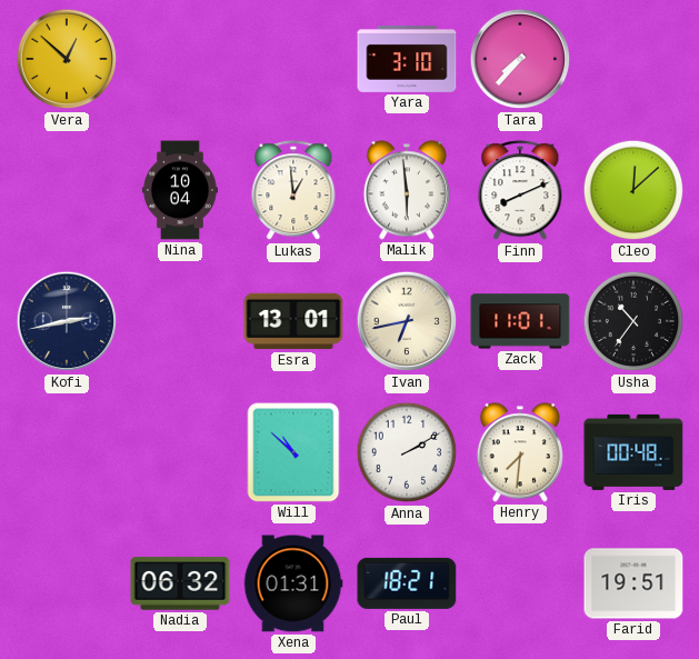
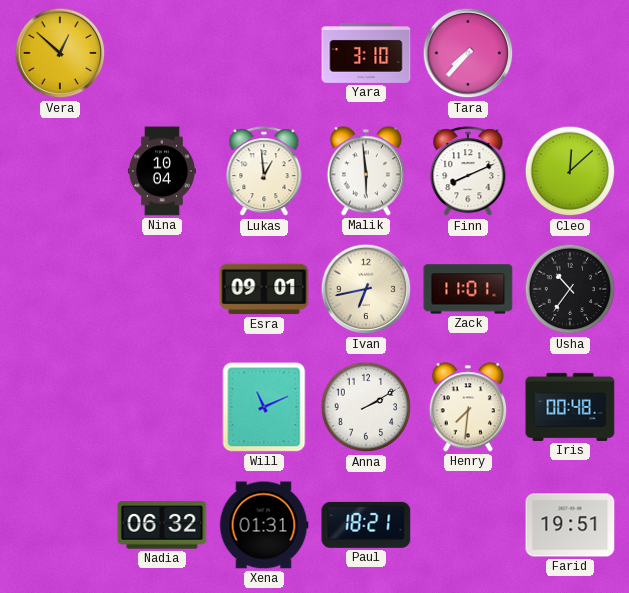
Kofi: 2:43 -> none (67, 321)
Esra: 13:01 -> 09:01 (264, 289)
Will: 10:52 -> 11:11 (264, 407)
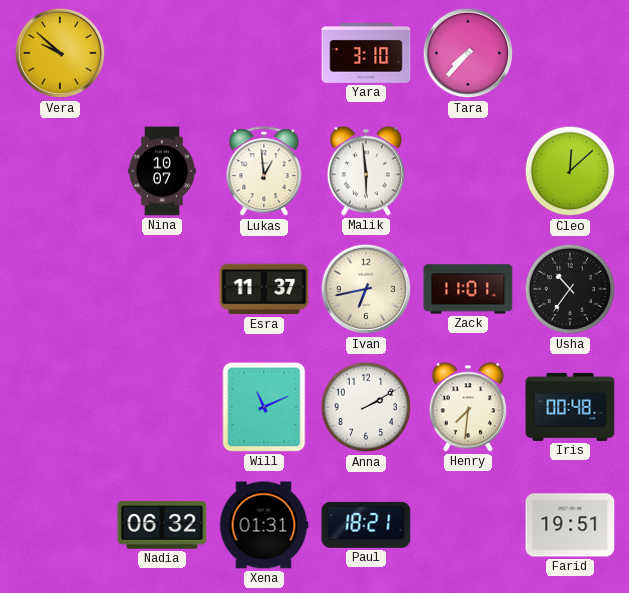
Vera: 12:52 -> 9:52 (60, 53)
Nina: 10:04 -> 10:07 (162, 171)
Finn: 8:11 -> none (468, 172)
Esra: 09:01 -> 11:37 (264, 289)
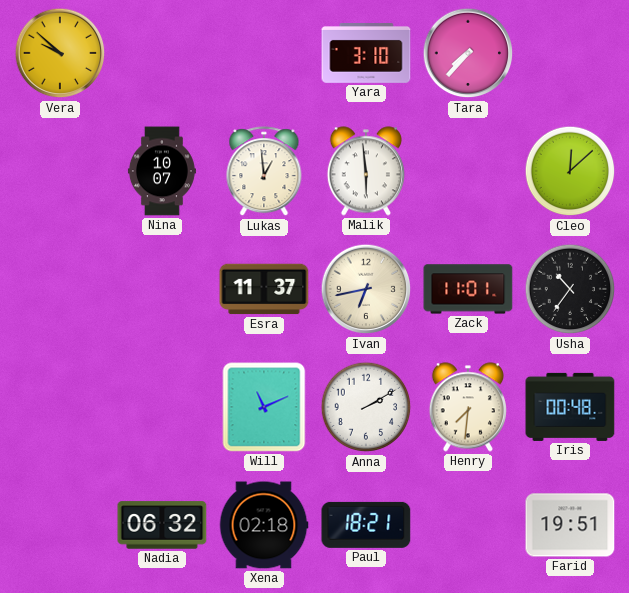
Xena: 01:31 -> 02:18 (264, 525)
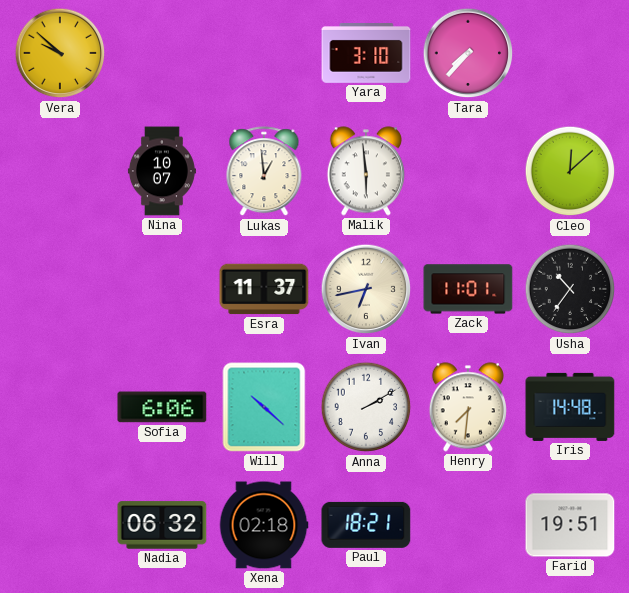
Sofia: none -> 6:06 (162, 407)
Will: 11:11 -> 10:22 (264, 407)
Iris: 00:48 -> 14:48 (570, 407)
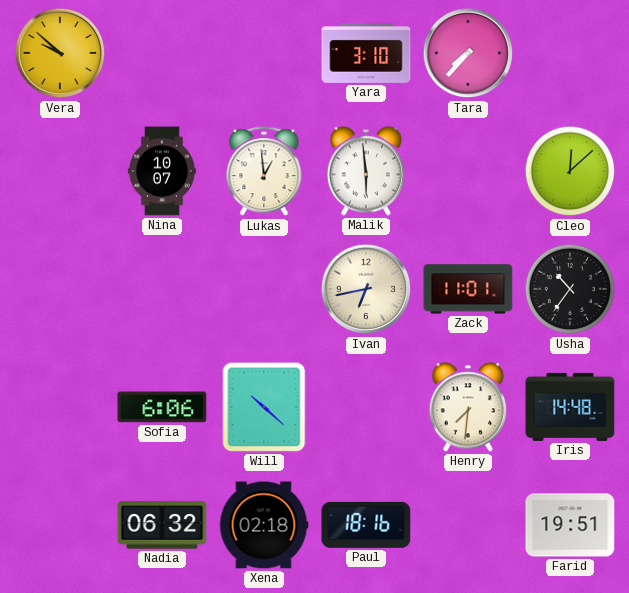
Esra: 11:37 -> none (264, 289)
Anna: 2:10 -> none (366, 407)
Paul: 18:21 -> 18:16 (366, 525)
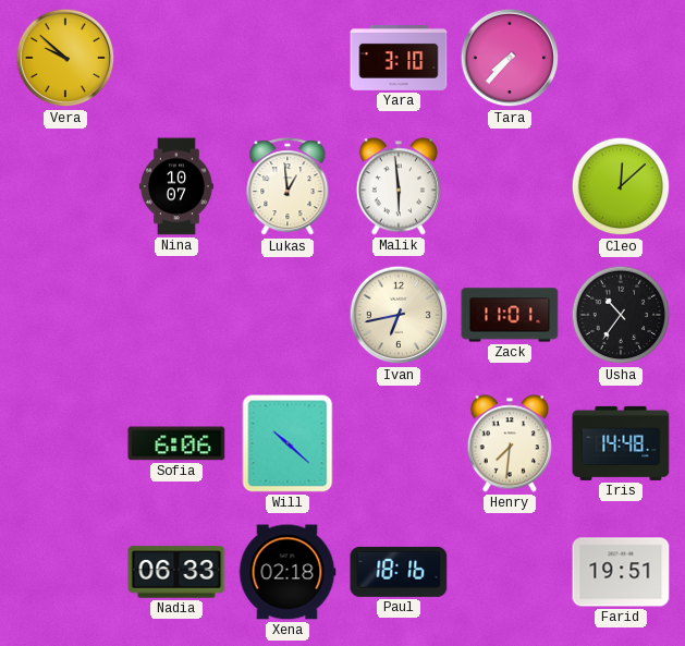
Nadia: 06:32 -> 06:33 (176, 572)
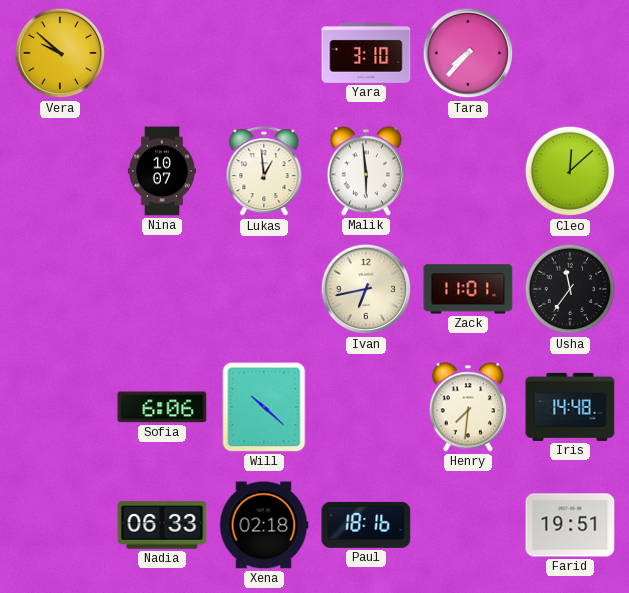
Usha: 10:36 -> 11:36 (570, 289)
